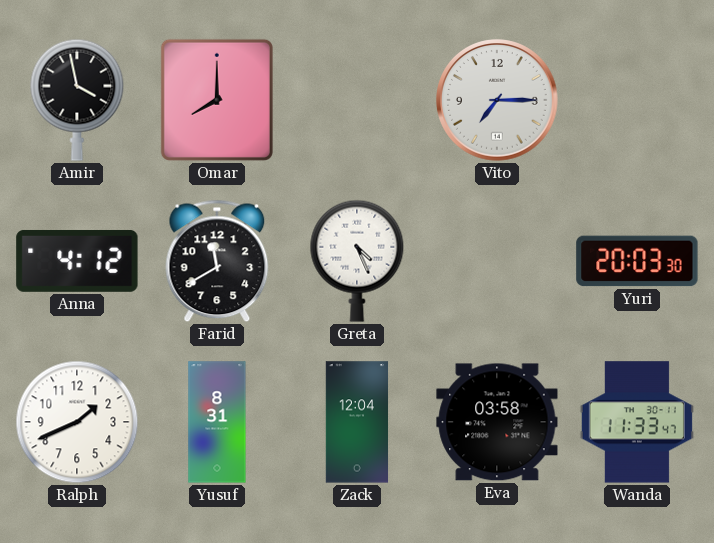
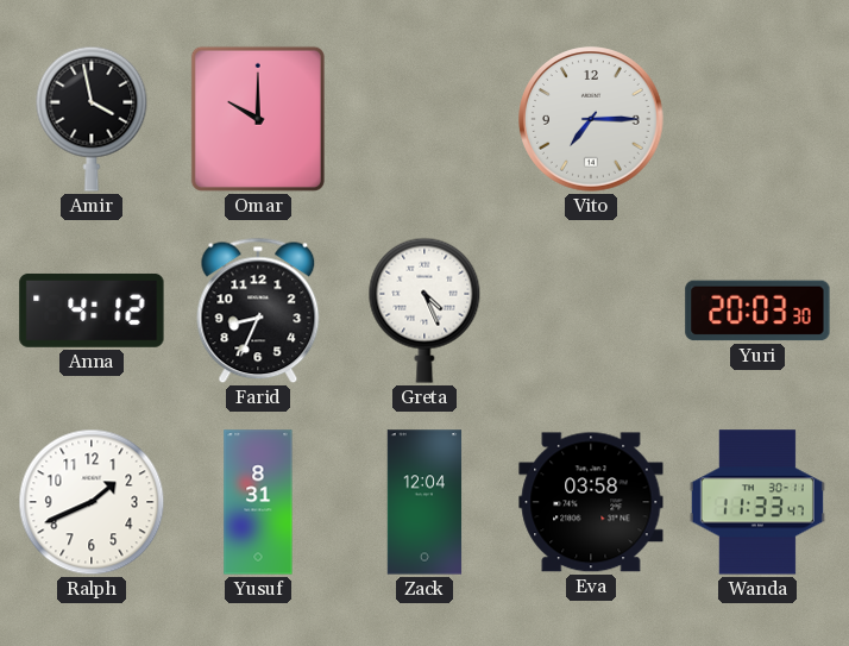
Omar: 8:00 -> 10:00 (258, 119)
Farid: 11:40 -> 8:34 (258, 311)
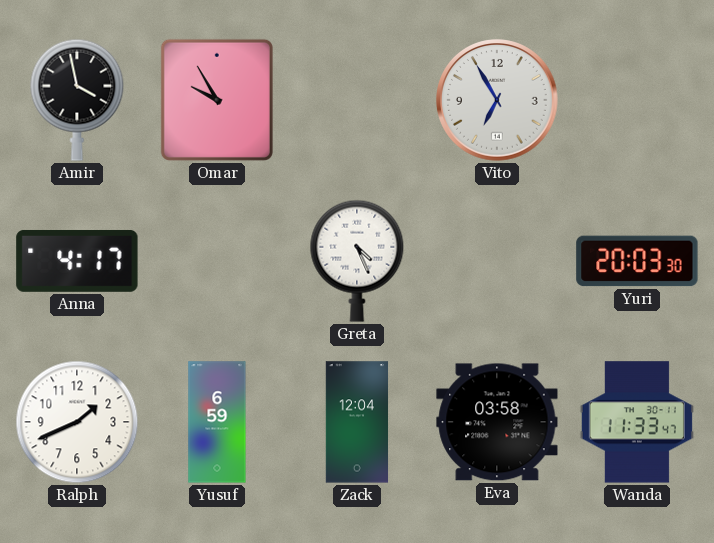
Omar: 10:00 -> 9:55 (217, 100)
Vito: 7:15 -> 6:55 (497, 100)
Anna: 4:12 -> 4:17 (77, 261)
Farid: 8:34 -> none (258, 311)
Yusuf: 8:31 -> 6:59 (217, 422)
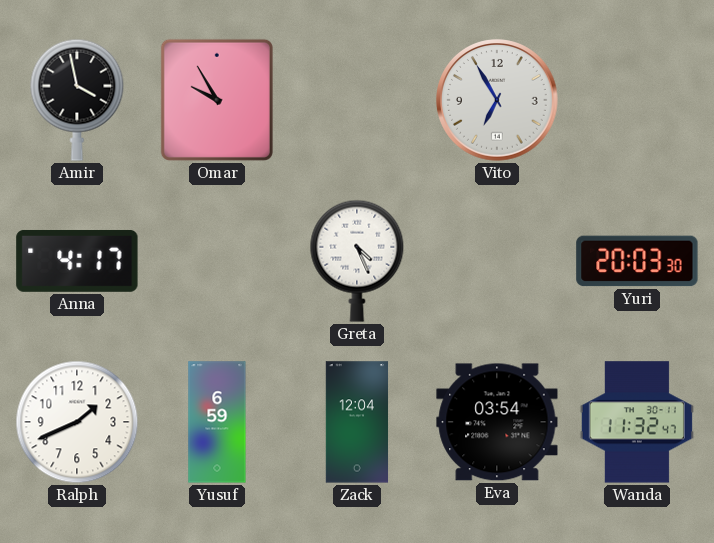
Eva: 03:58 -> 03:54 (497, 422)
Wanda: 11:33 -> 11:32 (637, 422)
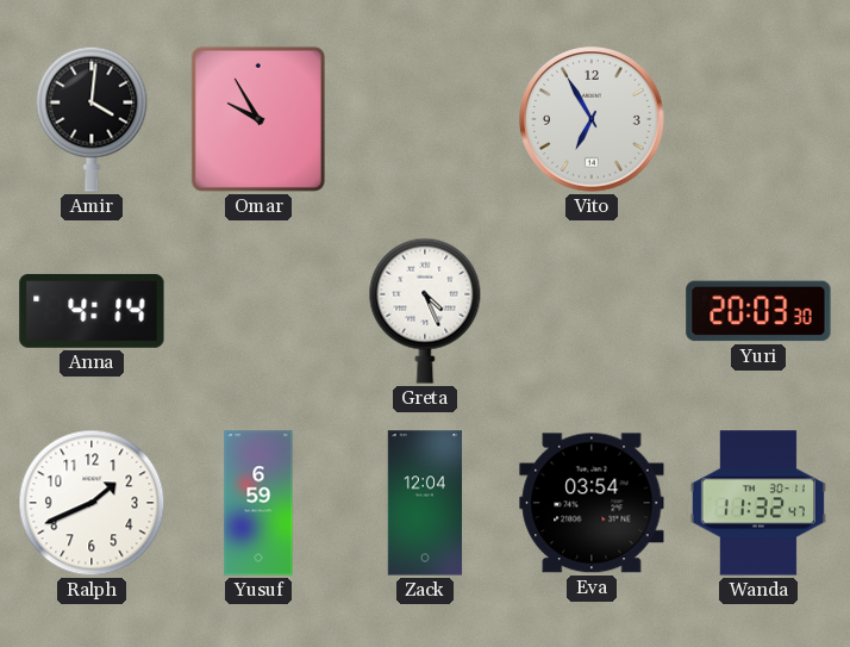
Amir: 3:58 -> 4:01 (92, 119)
Anna: 4:17 -> 4:14 (92, 311)
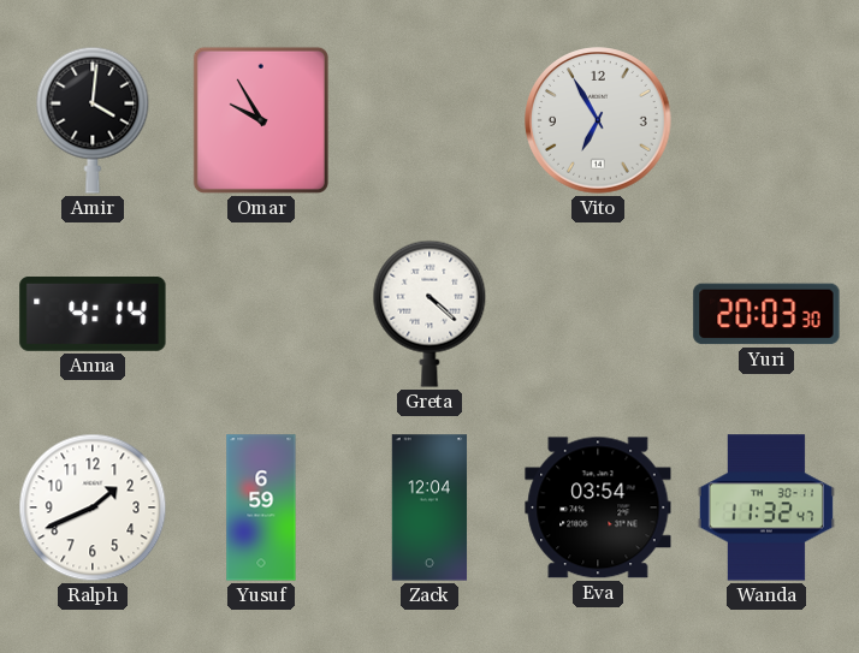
Greta: 4:26 -> 4:22 (429, 314)
